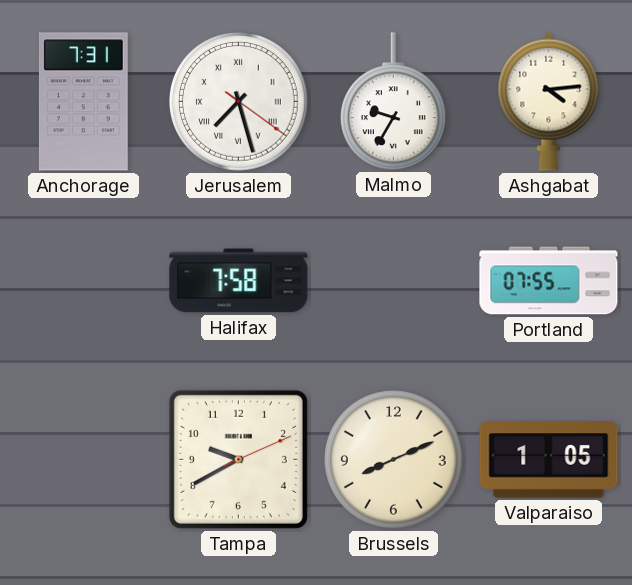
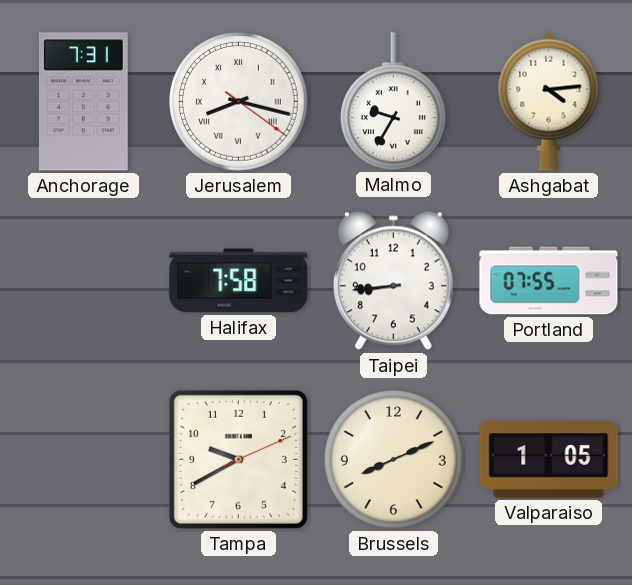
Jerusalem: 7:27 -> 8:17 (239, 102)
Taipei: none -> 8:44 (393, 281)
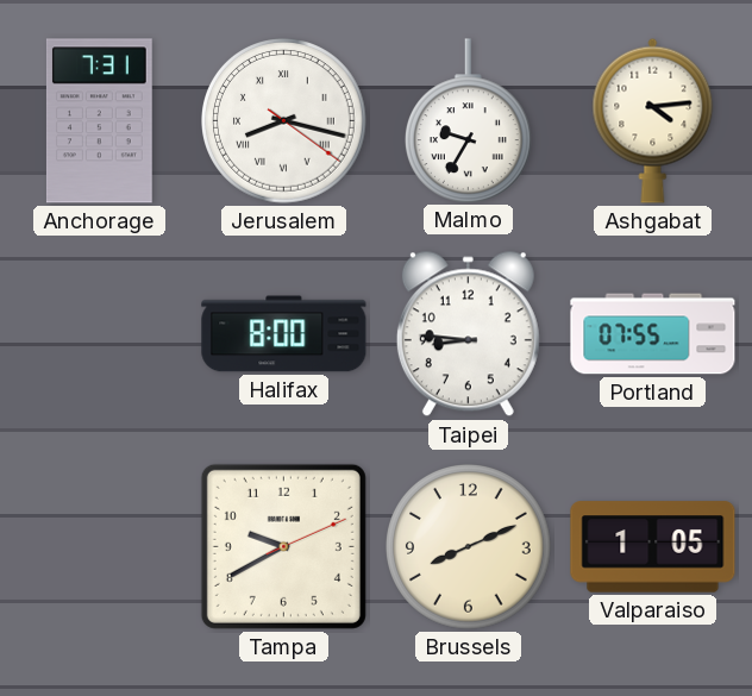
Halifax: 7:58 -> 8:00 (284, 334)
Taipei: 8:44 -> 8:46 (468, 334)
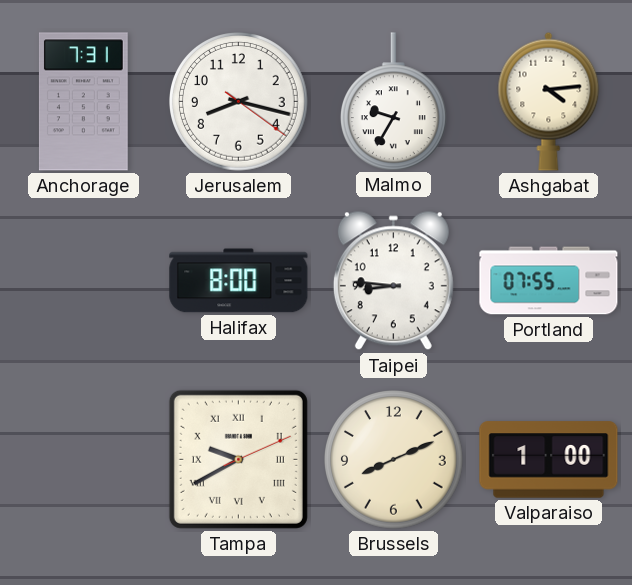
Jerusalem numerals: Roman -> Arabic (239, 102)
Tampa numerals: Arabic -> Roman (238, 459)
Valparaiso: 1:05 -> 1:00 (549, 460)
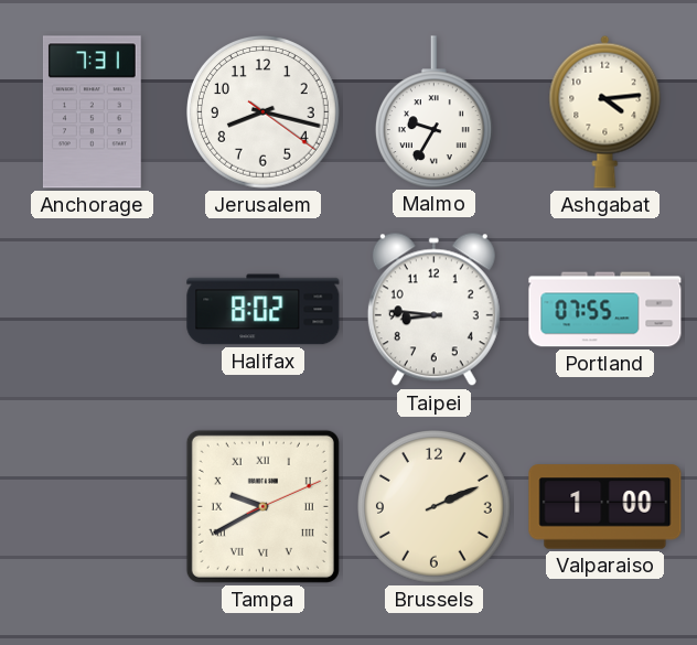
Halifax: 8:00 -> 8:02 (264, 310)
Brussels: 8:11 -> 2:11 (435, 507)
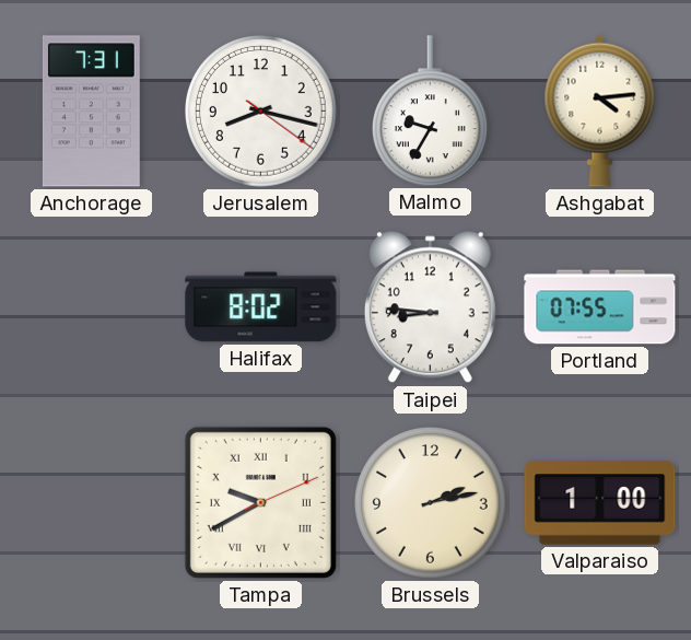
Brussels: 2:11 -> 2:13 (431, 503)
